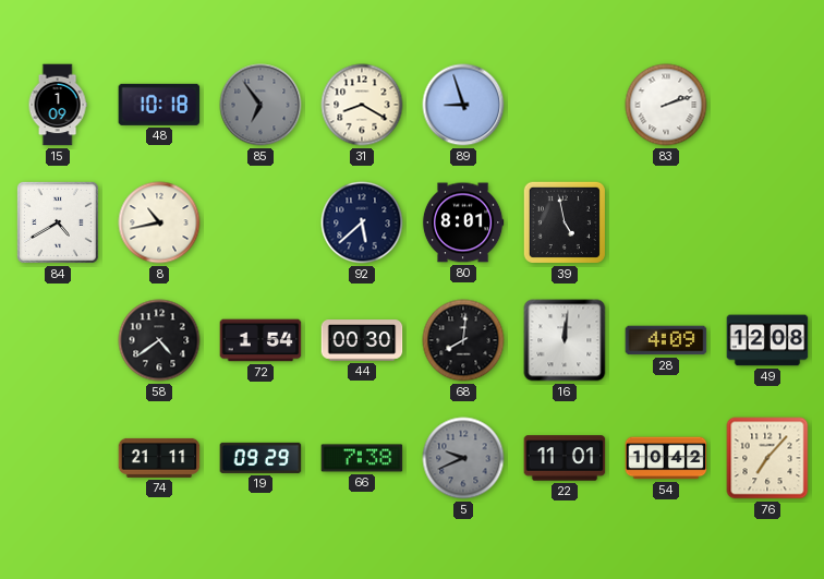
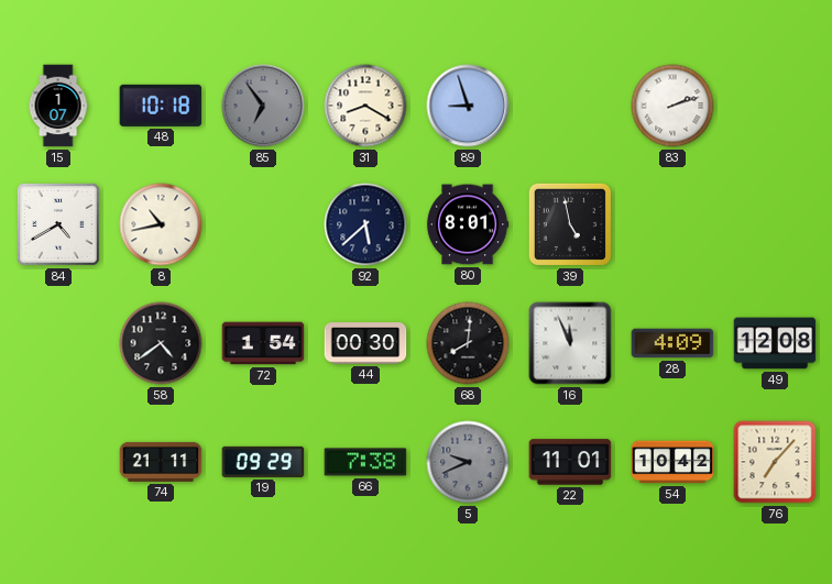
15: 1:09 -> 1:07 (58, 106)
16: 12:01 -> 11:56 (570, 343)
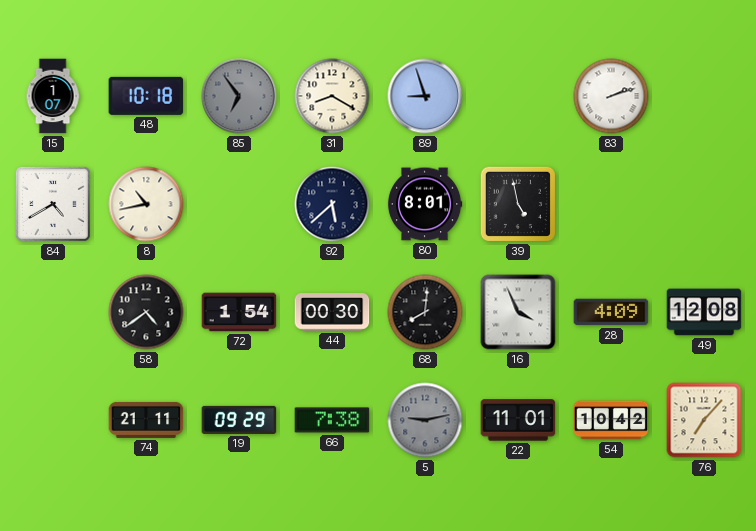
16: 11:56 -> 3:56 (518, 312)
5: 9:41 -> 9:13 (425, 420)
